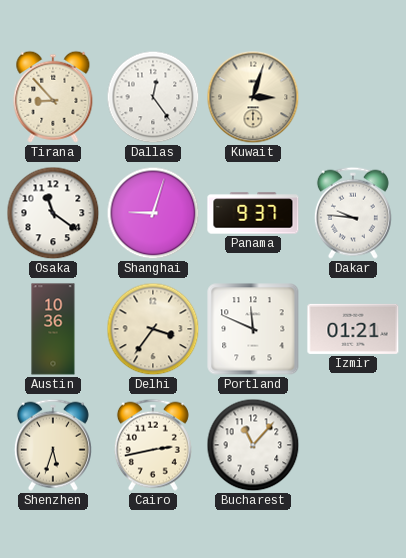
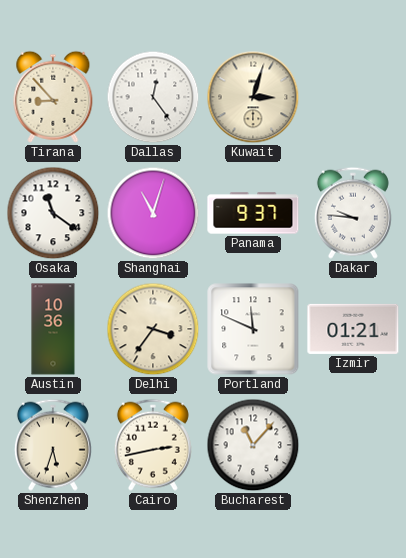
Shanghai: 9:03 -> 11:03 (153, 213)
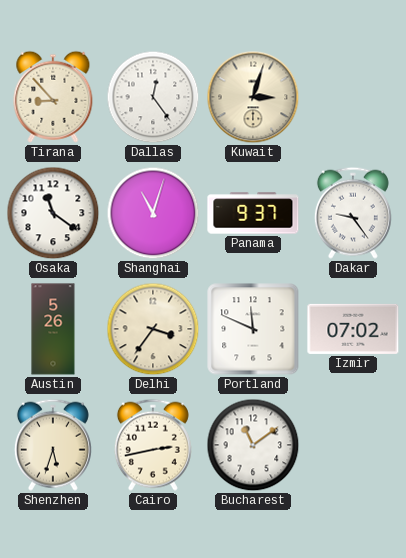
Dakar: 9:46 -> 9:24 (353, 213)
Austin: 10:36 -> 5:26 (53, 329)
Izmir: 01:21 -> 07:02 (353, 329)
Bucharest: 11:07 -> 11:09 (253, 445)
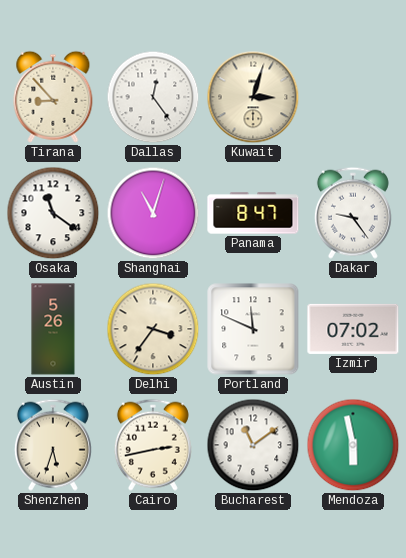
Panama: 9:37 -> 8:47 (253, 213)
Mendoza: none -> 5:58 (353, 445)
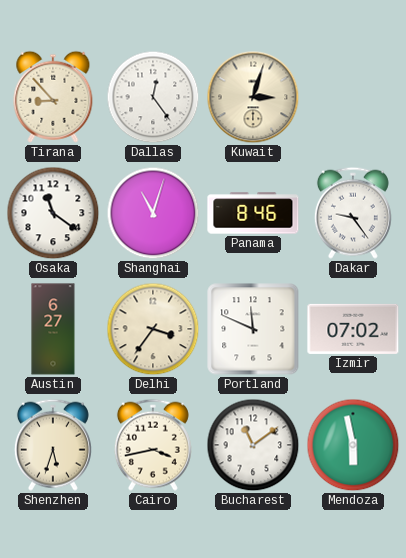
Panama: 8:47 -> 8:46 (253, 213)
Austin: 5:26 -> 6:27 (53, 329)
Cairo: 2:43 -> 3:43 (153, 445)
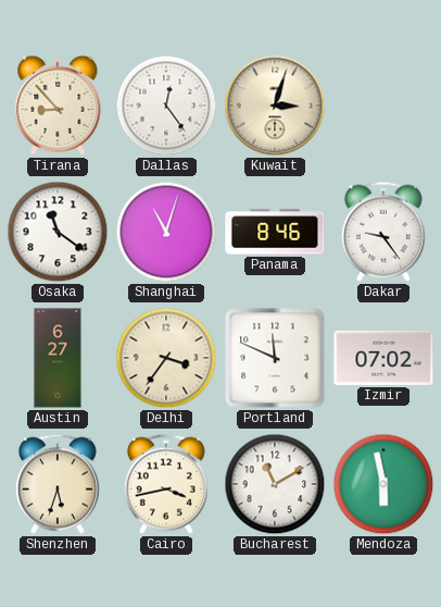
Bucharest: 11:09 -> 11:10 (275, 484)
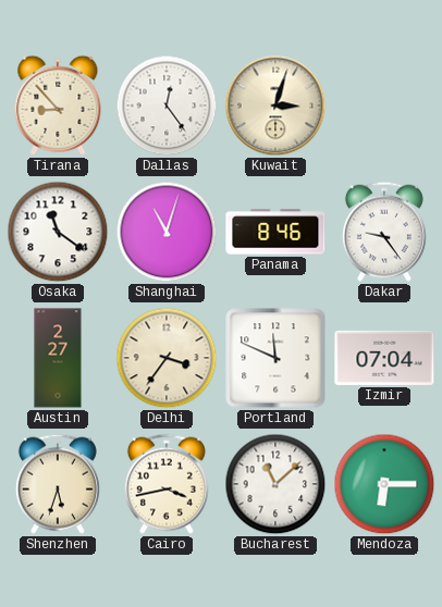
Austin: 6:27 -> 2:27 (58, 358)
Izmir: 07:02 -> 07:04 (384, 358)
Bucharest: 11:10 -> 11:08 (275, 484)
Mendoza: 5:58 -> 6:15 (384, 484)
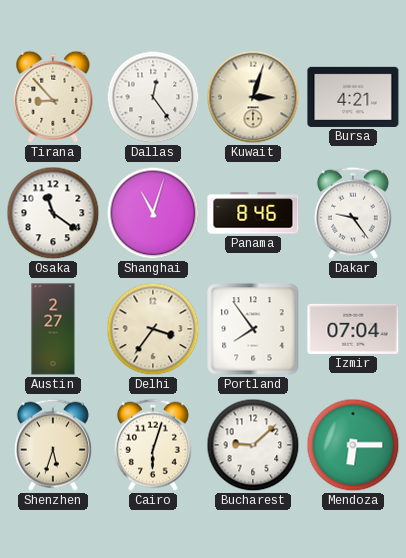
Bursa: none -> 4:21 (353, 97)
Portland: 11:49 -> 7:54 (253, 329)
Cairo: 3:43 -> 6:03 (153, 445)
Bucharest: 11:08 -> 9:08 (253, 445)
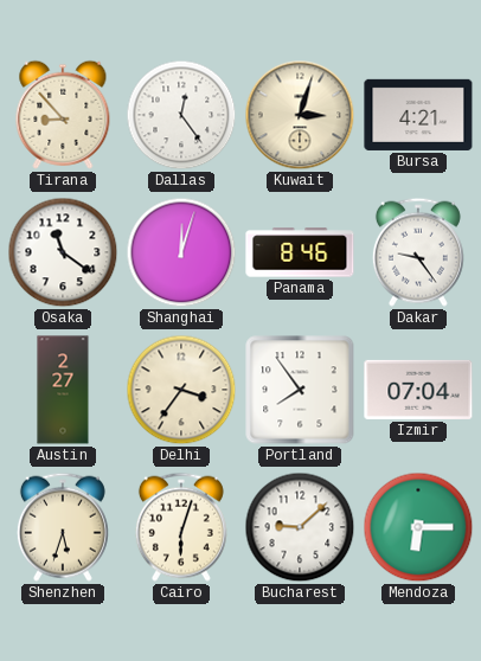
Shanghai: 11:03 -> 12:03 (181, 252)
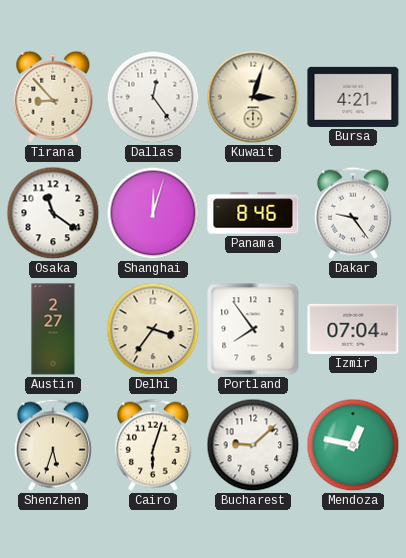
Mendoza: 6:15 -> 12:47 (353, 445)
